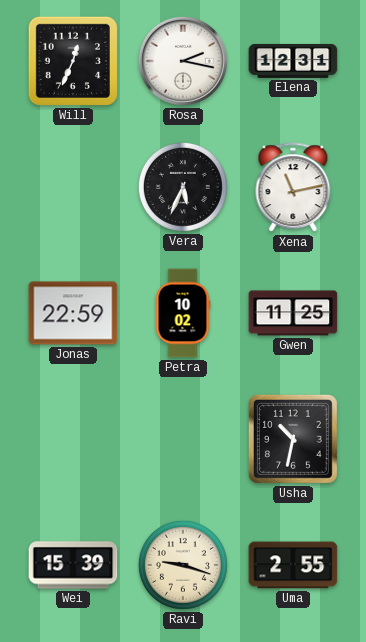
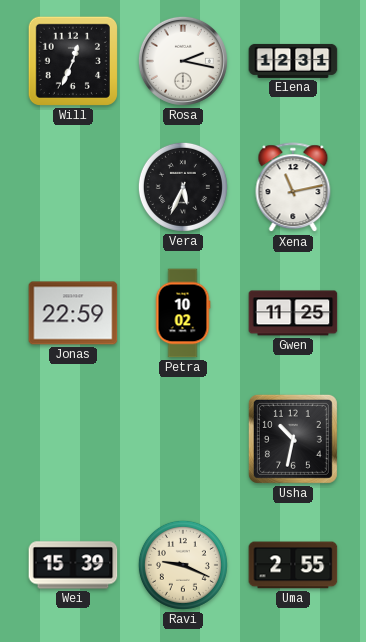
Ravi: 9:18 -> 9:19 (183, 565)
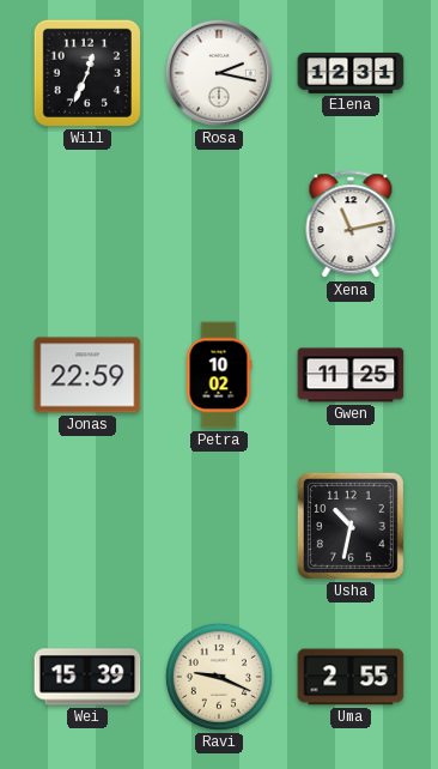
Vera: 5:34 -> none (183, 187)
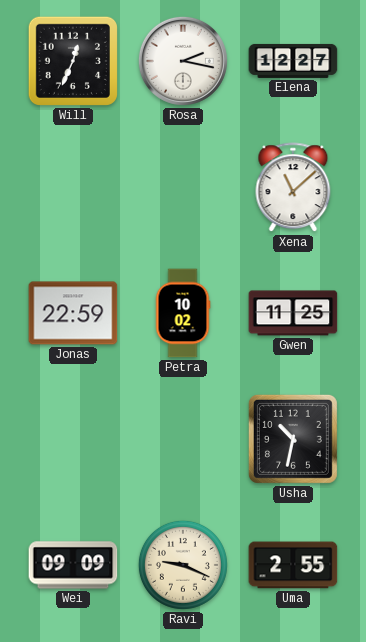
Elena: 12:31 -> 12:27 (293, 61)
Xena: 11:13 -> 11:08 (293, 188)
Wei: 15:39 -> 09:09 (73, 565)
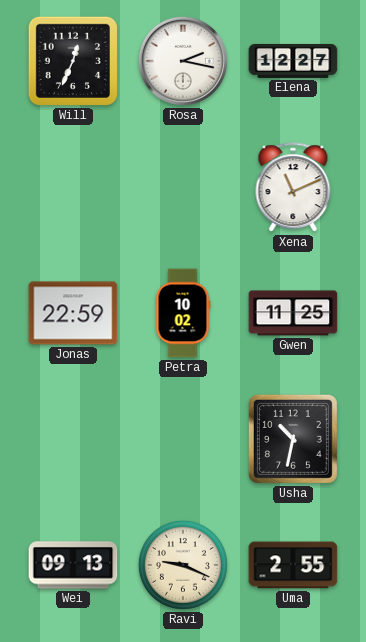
Xena: 11:08 -> 11:11 (293, 188)
Wei: 09:09 -> 09:13 (73, 565)
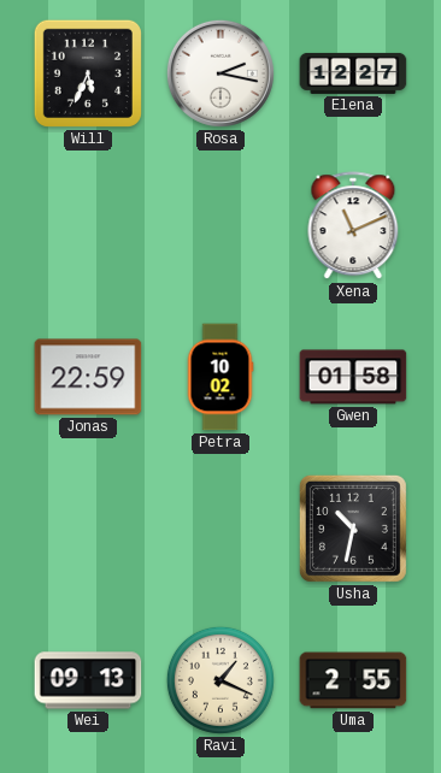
Will: 12:34 -> 5:34 (88, 73)
Gwen: 11:25 -> 01:58 (353, 377)
Ravi: 9:19 -> 1:19 (220, 680)
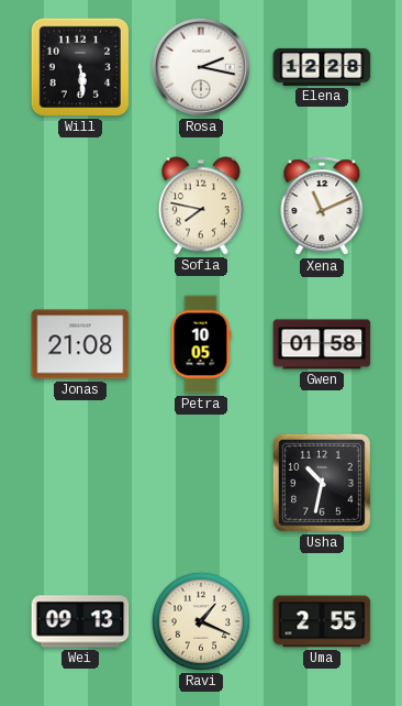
Will: 5:34 -> 5:29 (80, 67)
Elena: 12:27 -> 12:28 (322, 67)
Sofia: none -> 7:47 (201, 206)
Jonas: 22:59 -> 21:08 (80, 344)
Petra: 10:02 -> 10:05 (201, 344)
